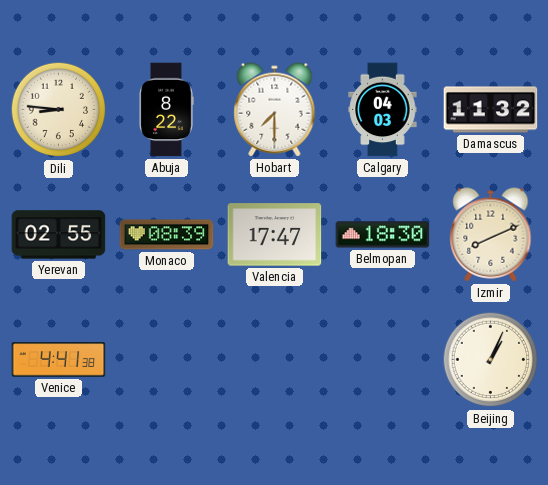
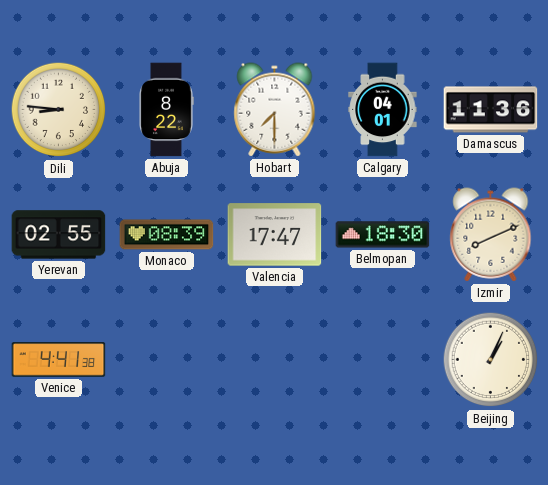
Calgary: 04:03 -> 04:01 (383, 110)
Damascus: 11:32 -> 11:36 (491, 110)
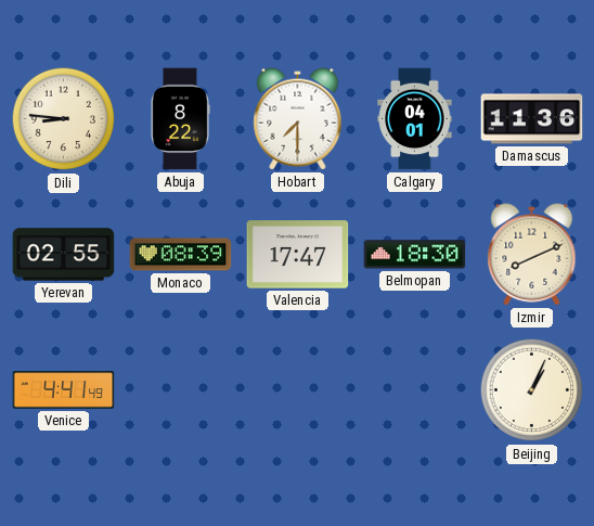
Venice: 4:41:38 -> 4:41:49 (64, 390)
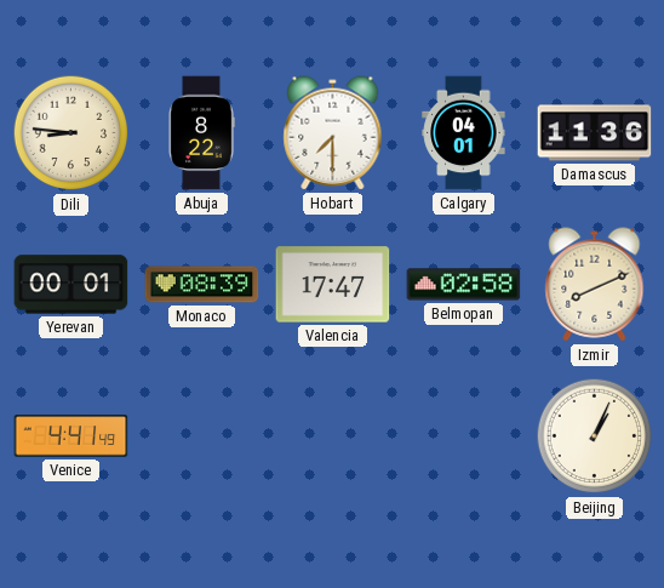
Yerevan: 02:55 -> 00:01 (71, 285)
Belmopan: 18:30 -> 02:58 (464, 285)
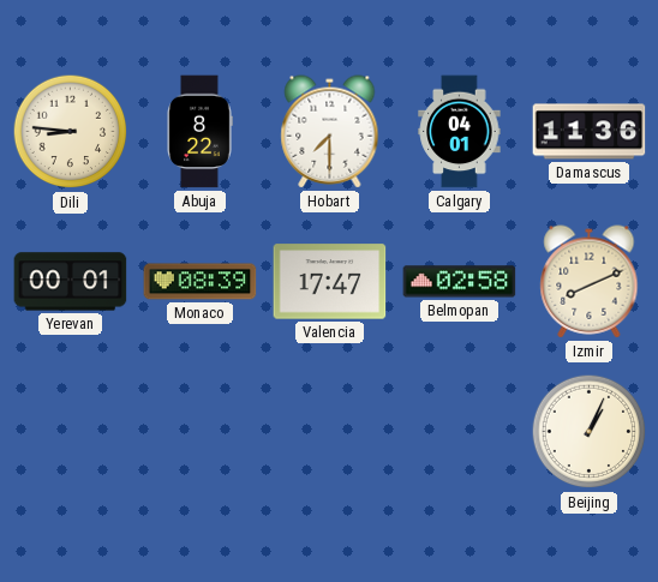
Venice: 4:41 -> none (71, 436)
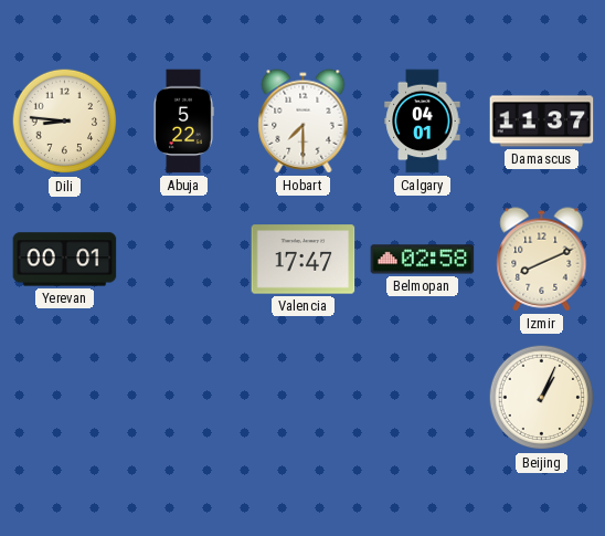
Abuja: 8:22 -> 5:22 (183, 122)
Damascus: 11:36 -> 11:37 (542, 122)
Monaco: 08:39 -> none (201, 282)
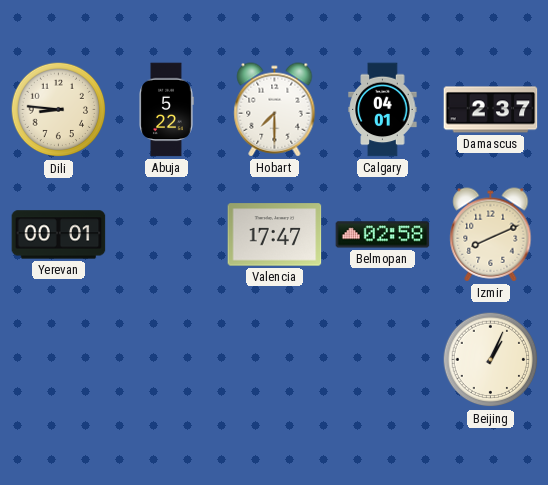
Damascus: 11:37 -> 2:37 (491, 110)
